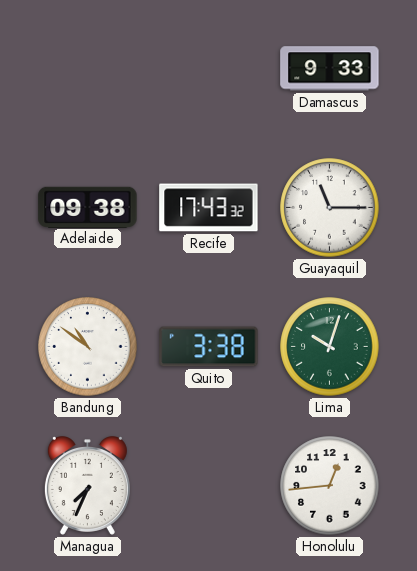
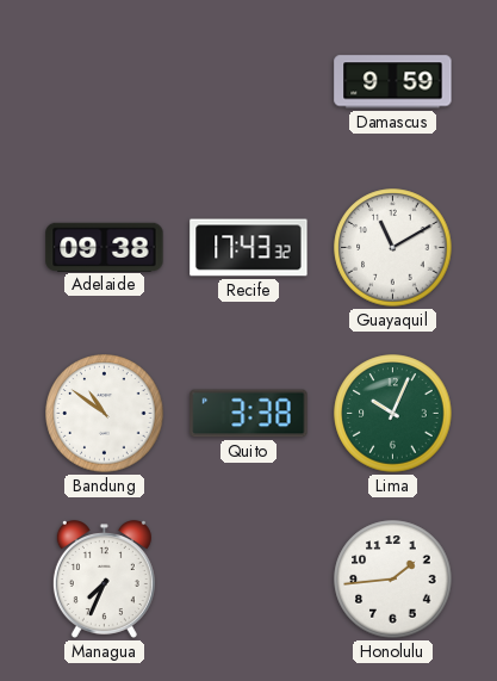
Damascus: 9:33 -> 9:59 (393, 82)
Guayaquil: 11:15 -> 11:10 (393, 248)
Lima: 10:03 -> 10:04 (393, 414)
Honolulu: 12:44 -> 1:44 (393, 580)
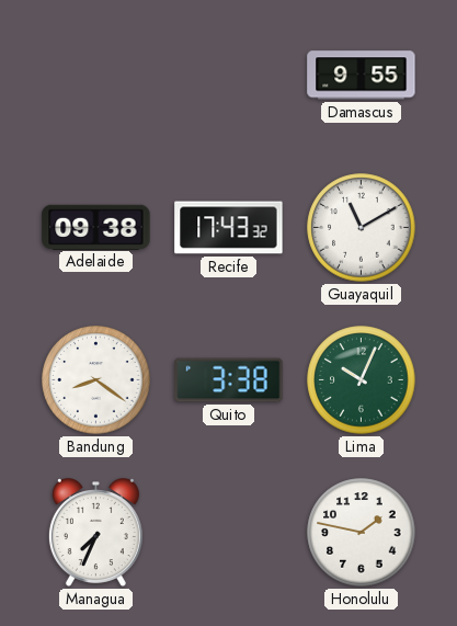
Damascus: 9:59 -> 9:55 (362, 76)
Bandung: 10:51 -> 8:21 (96, 380)
Honolulu: 1:44 -> 1:47 (362, 533)
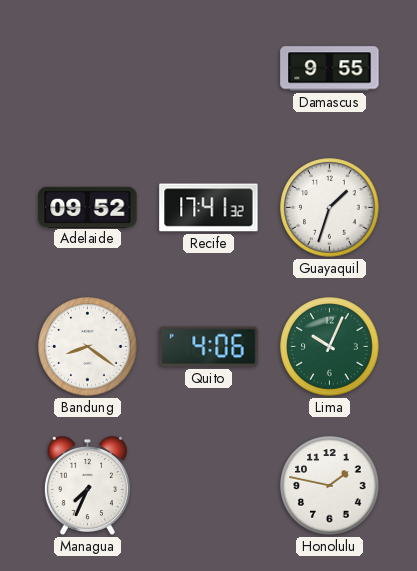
Adelaide: 09:38 -> 09:52 (88, 207)
Recife: 17:43 -> 17:41 (209, 208)
Guayaquil: 11:10 -> 1:33 (330, 208)
Quito: 3:38 -> 4:06 (209, 347)
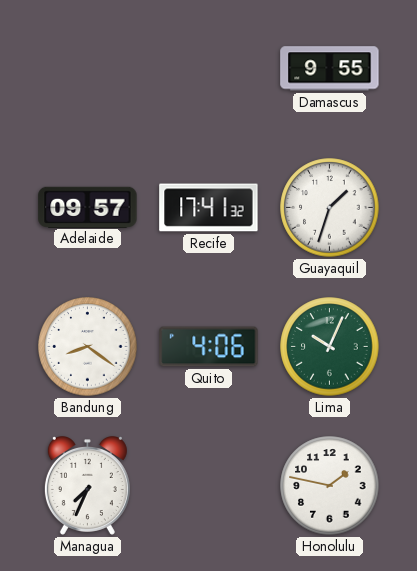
Adelaide: 09:52 -> 09:57 (88, 207)
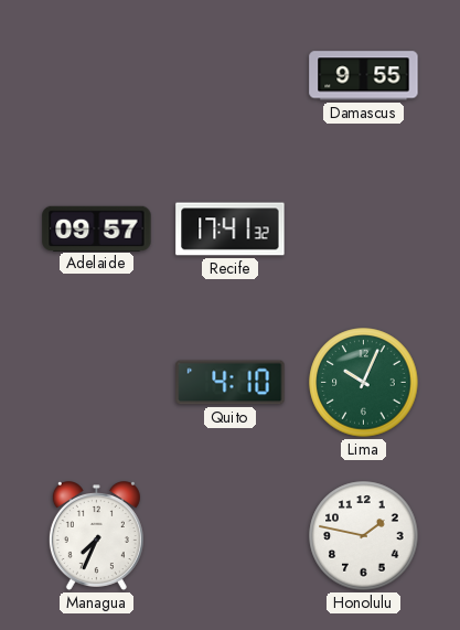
Guayaquil: 1:33 -> none (330, 208)
Bandung: 8:21 -> none (88, 347)
Quito: 4:06 -> 4:10 (231, 383)
